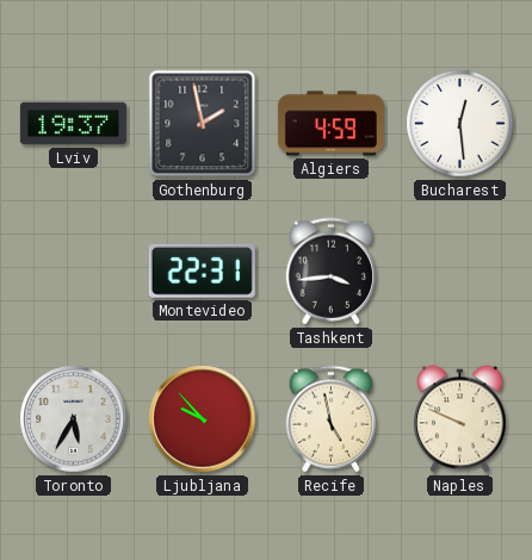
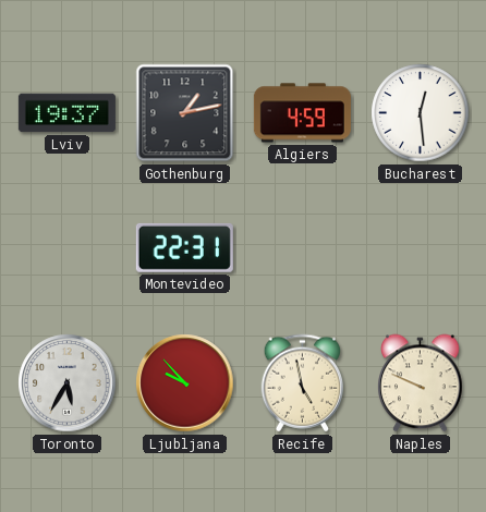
Gothenburg: 1:58 -> 1:13 (185, 113)
Tashkent: 3:44 -> none (332, 272)
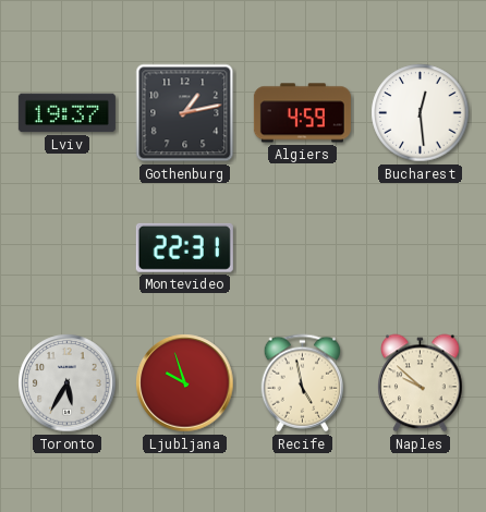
Ljubljana: 9:53 -> 9:57 (185, 383)
Naples: 9:49 -> 9:52 (421, 383)
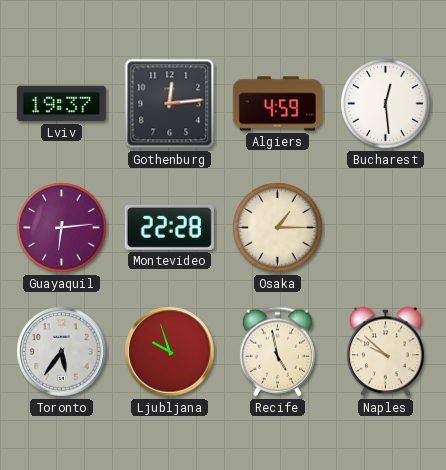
Gothenburg: 1:13 -> 12:14 (170, 104)
Guayaquil: none -> 6:14 (62, 228)
Montevideo: 22:31 -> 22:28 (169, 227)
Osaka: none -> 1:15 (278, 228)
Toronto: 5:35 -> 5:36 (62, 352)
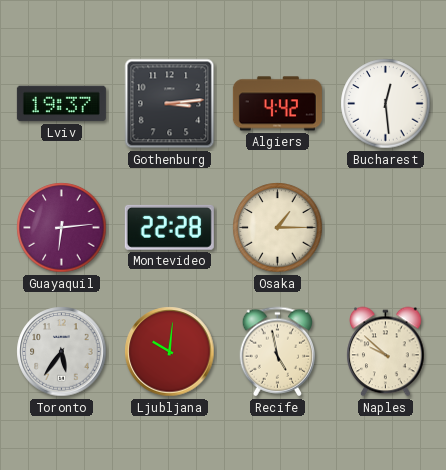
Gothenburg: 12:14 -> 3:14 (170, 104)
Algiers: 4:59 -> 4:42 (277, 104)
Ljubljana: 9:57 -> 10:01 (170, 352)
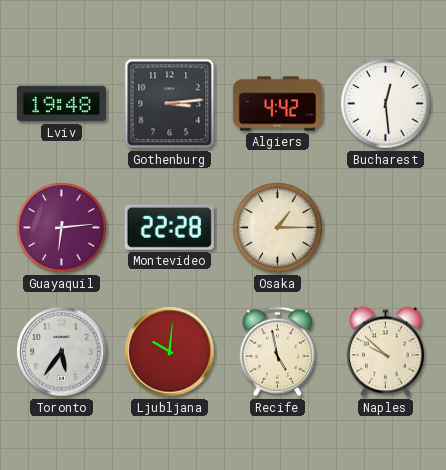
Lviv: 19:37 -> 19:48 (61, 104)
